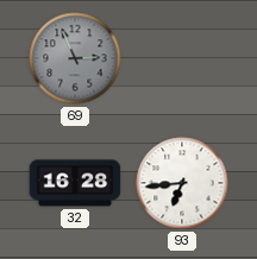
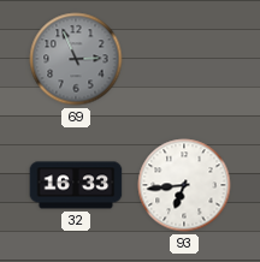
32: 16:28 -> 16:33 (76, 185)
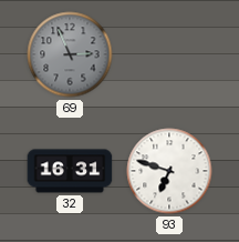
32: 16:33 -> 16:31 (70, 171)
93: 6:44 -> 6:48 (169, 171)
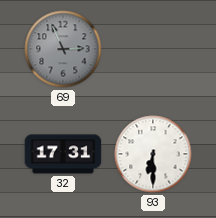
32: 16:31 -> 17:31 (63, 154)
93: 6:48 -> 6:30 (153, 154)
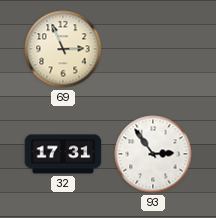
69 dial: grey -> cream (63, 49)
93: 6:30 -> 2:54 (153, 154)
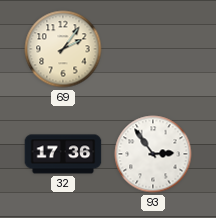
69: 2:56 -> 2:06 (63, 49)
32: 17:31 -> 17:36 (63, 154)
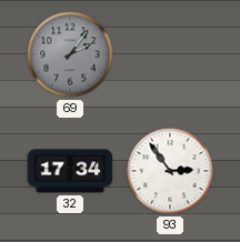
69 dial: cream -> grey (70, 54)
32: 17:36 -> 17:34 (70, 171)
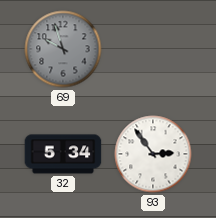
69: 2:06 -> 9:57 (63, 49)
32: 17:34 -> 5:34 (63, 154)
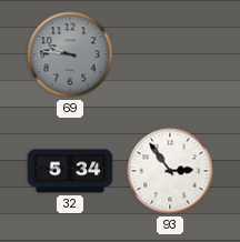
69: 9:57 -> 9:46 (70, 54)
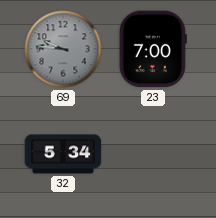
23: none -> 7:00 (153, 49)
93: 2:54 -> none (170, 171)
